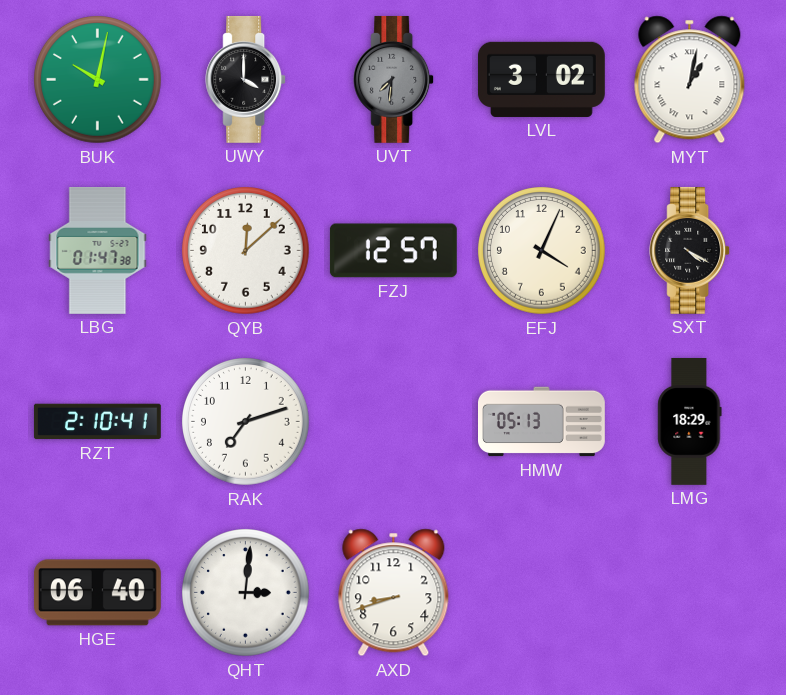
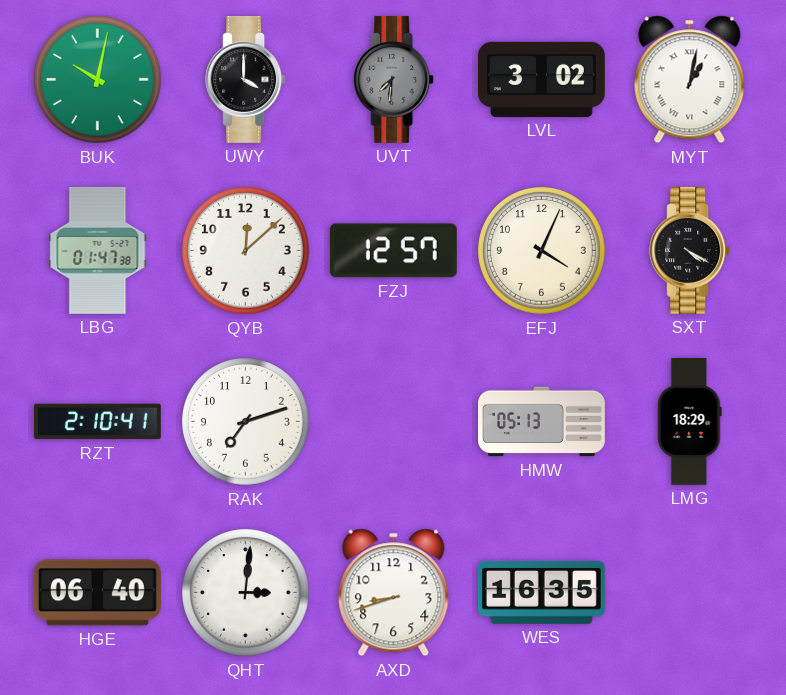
WES: none -> 16:35 (541, 592)
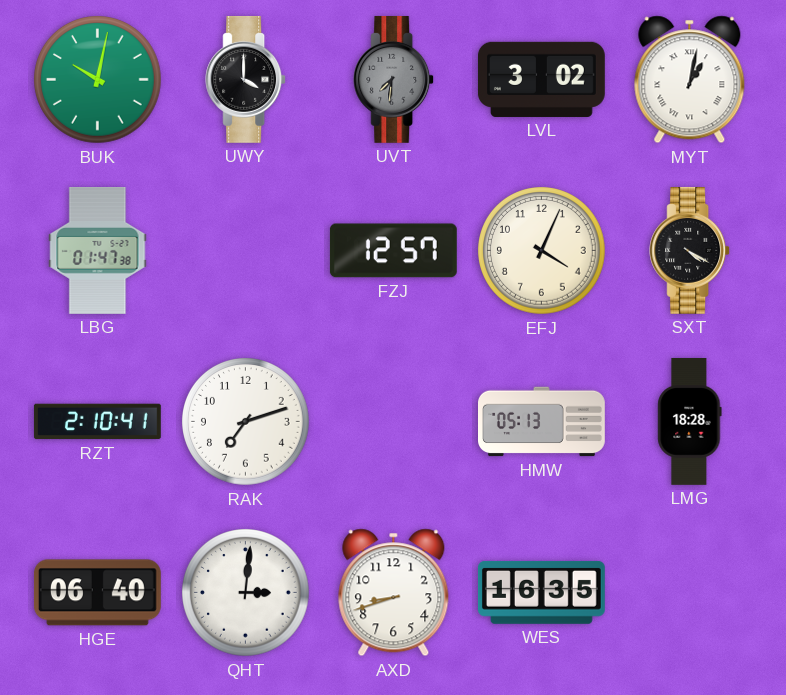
QYB: 12:08 -> none (246, 251)
LMG: 18:29 -> 18:28 (690, 421)
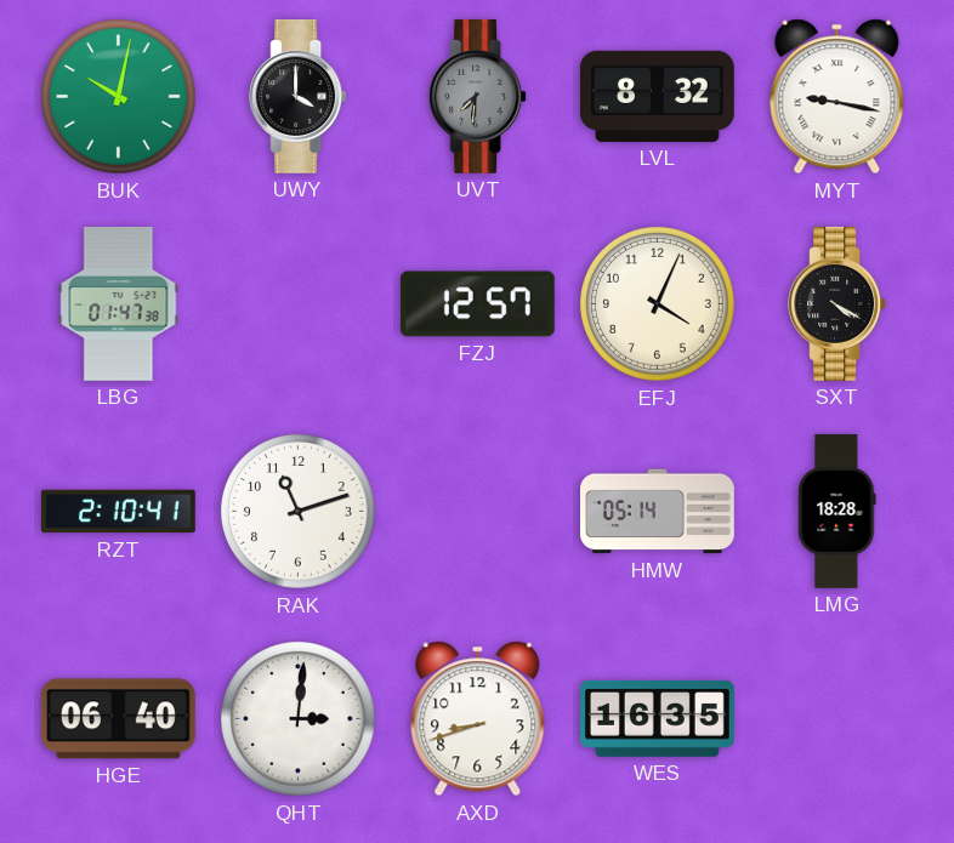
LVL: 3:02 -> 8:32 (657, 96)
MYT: 1:02 -> 9:17 (837, 97)
RAK: 7:12 -> 11:12 (299, 512)
HMW: 05:13 -> 05:14 (658, 512)
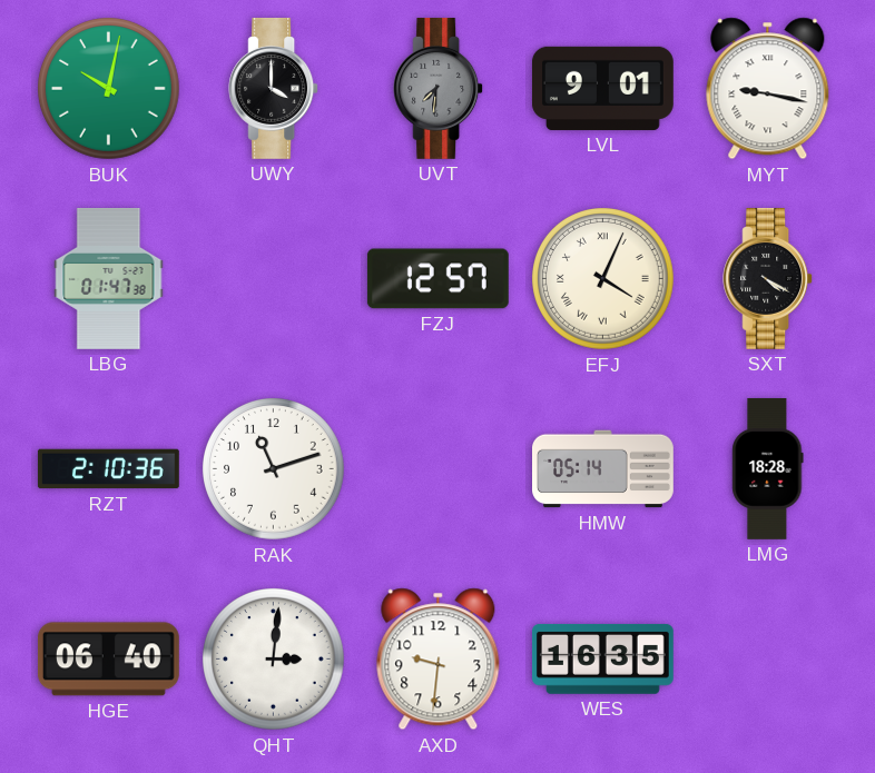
LVL: 8:32 -> 9:01 (602, 88)
EFJ numerals: Arabic -> Roman (603, 279)
RZT: 2:10:41 -> 2:10:36 (108, 469)
AXD: 8:42 -> 9:31 (439, 660)
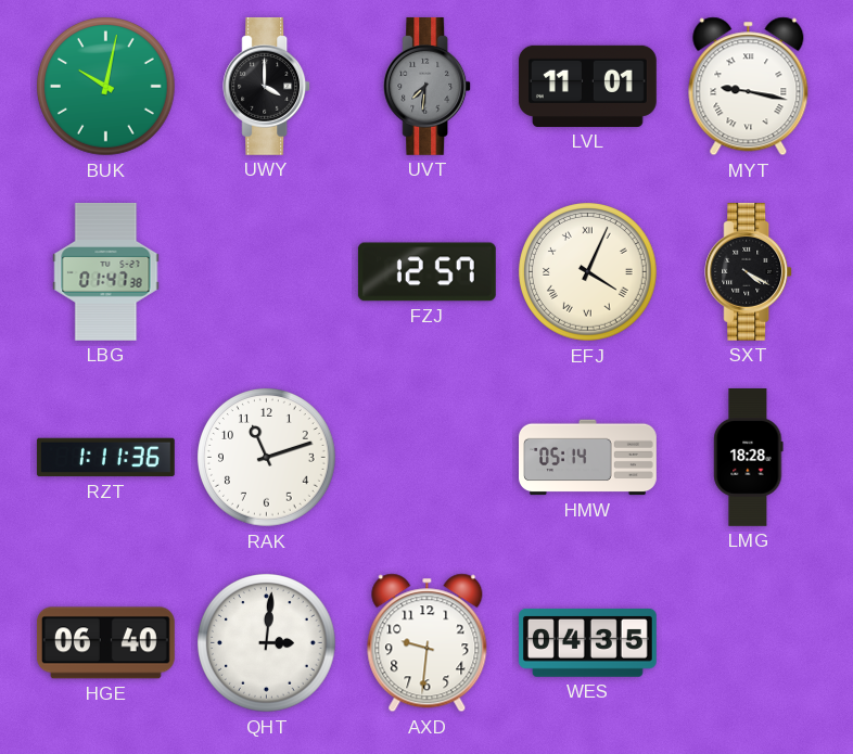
LVL: 9:01 -> 11:01 (587, 86)
RZT: 2:10 -> 1:11 (105, 458)
WES: 16:35 -> 04:35 (587, 642)
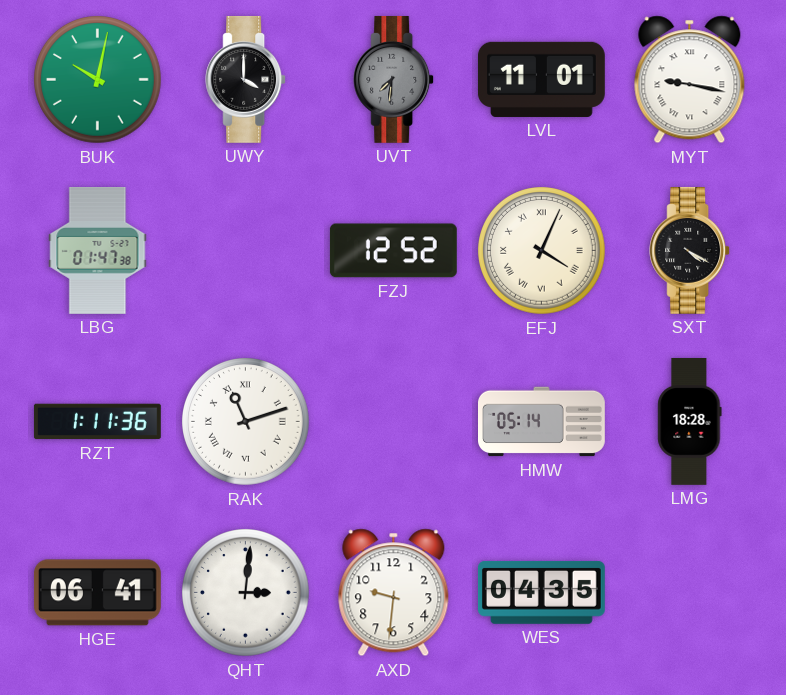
FZJ: 12:57 -> 12:52 (393, 251)
RAK numerals: Arabic -> Roman (246, 422)
HGE: 06:40 -> 06:41 (97, 593)
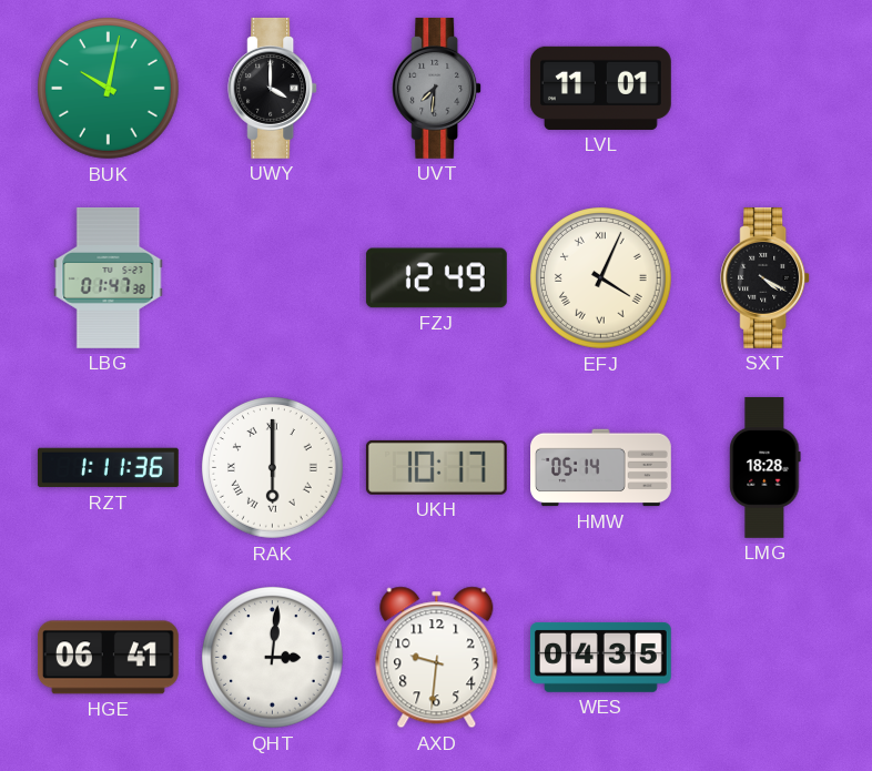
MYT: 9:17 -> none (690, 80)
FZJ: 12:52 -> 12:49 (436, 278)
RAK: 11:12 -> 6:00 (273, 468)
UKH: none -> 10:17 (436, 467)
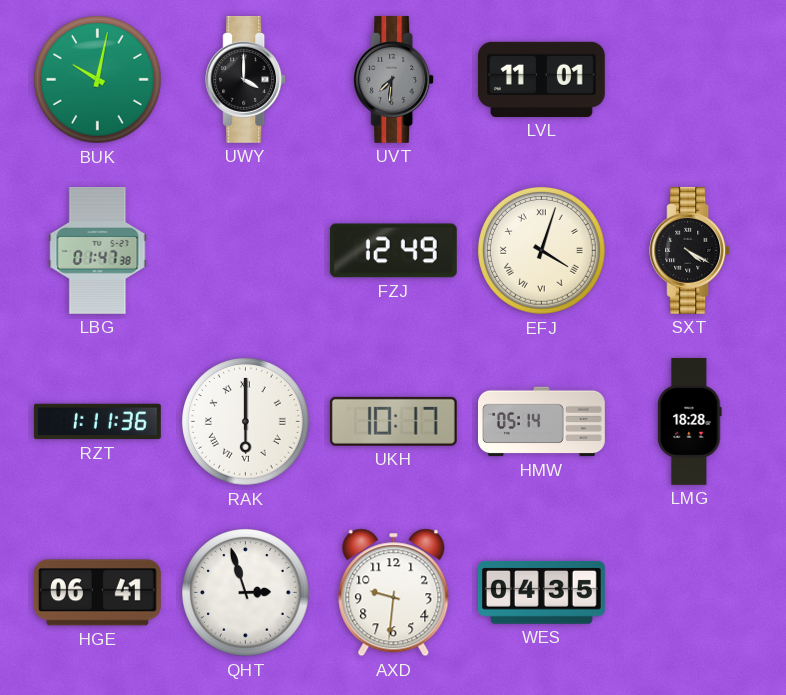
EFJ: 4:04 -> 4:03 (542, 251)
QHT: 3:01 -> 2:57 (246, 593)
